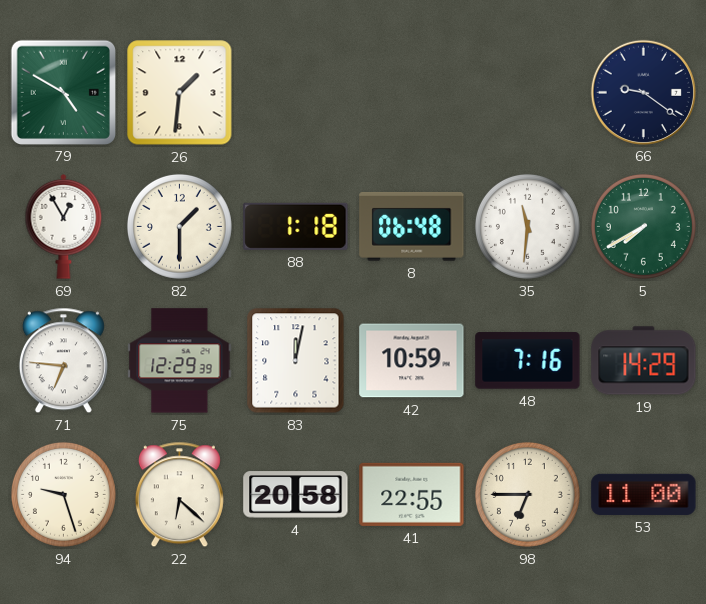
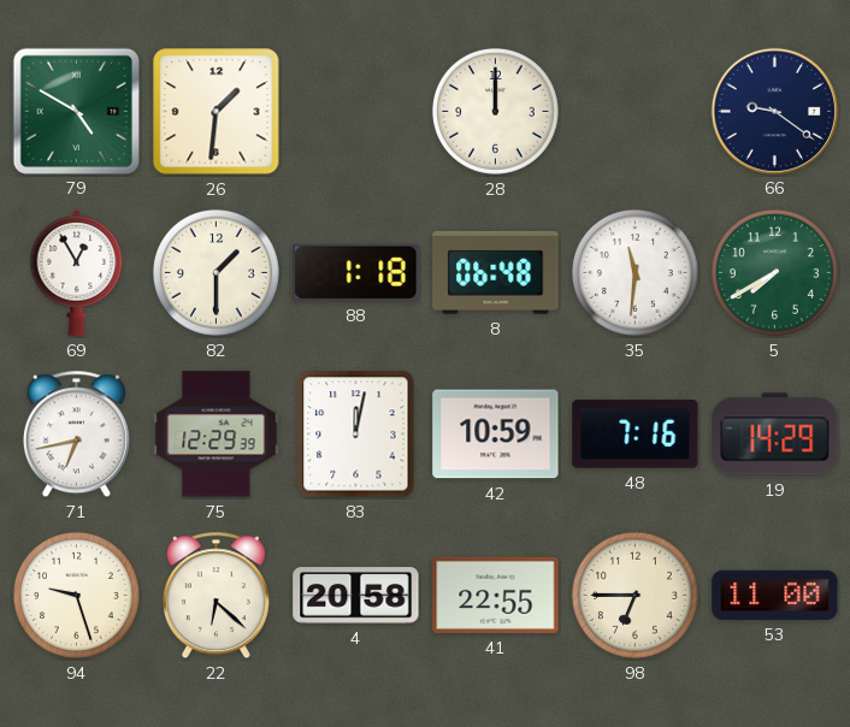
28: none -> 12:00 (495, 111)
71: 6:46 -> 6:43 (76, 435)
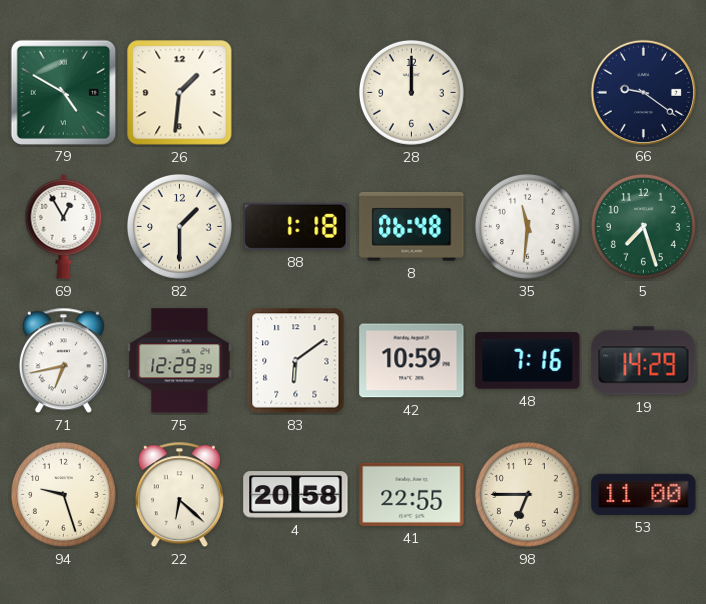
5: 7:40 -> 7:27 (643, 226)
83: 12:02 -> 6:09 (296, 361)
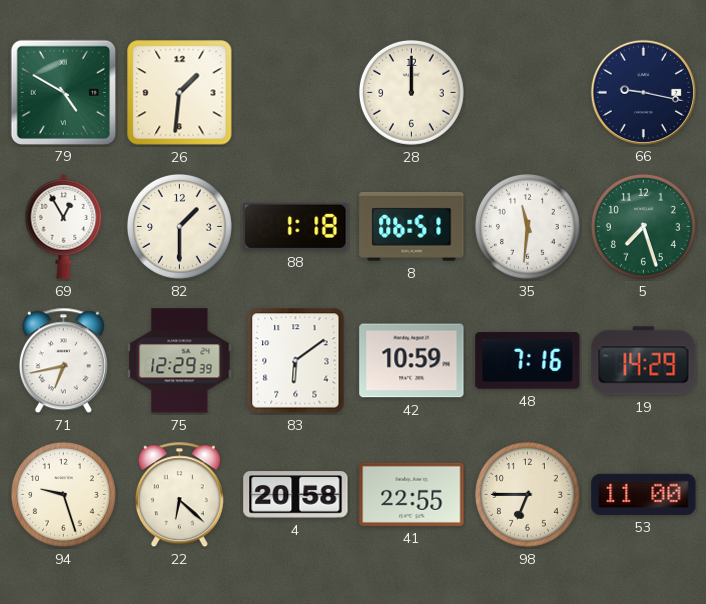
66: 9:21 -> 9:17 (643, 92)
8: 06:48 -> 06:51 (412, 226)
